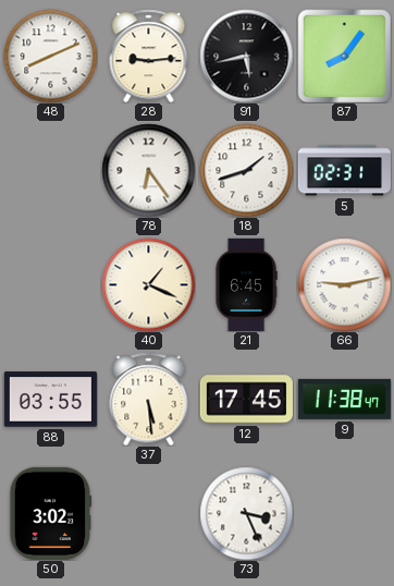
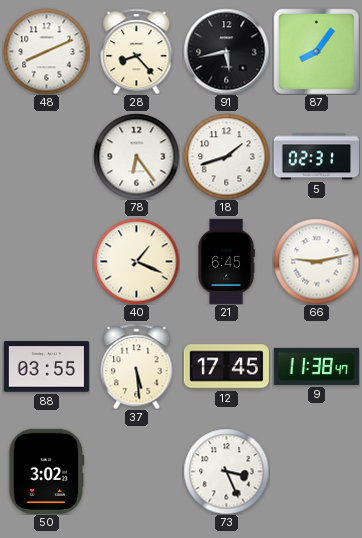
28: 9:14 -> 8:23 (137, 51)
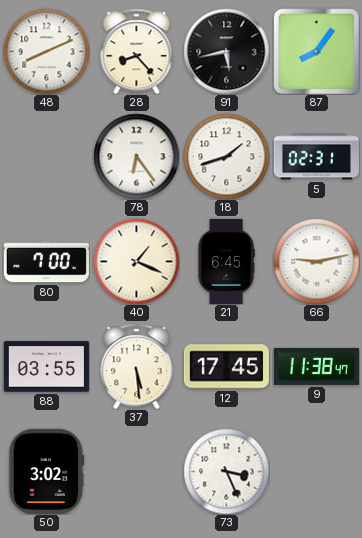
80: none -> 7:00 (46, 262)
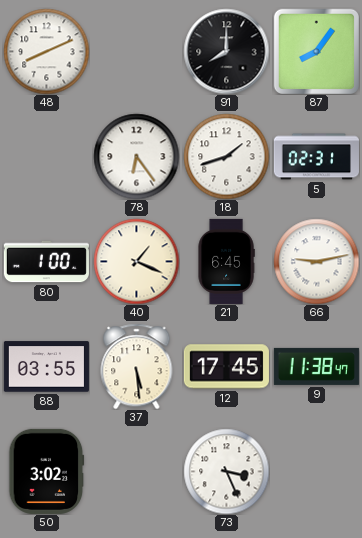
28: 8:23 -> none (137, 51)
91: 5:43 -> 8:00 (226, 51)
80: 7:00 -> 1:00 (46, 262)
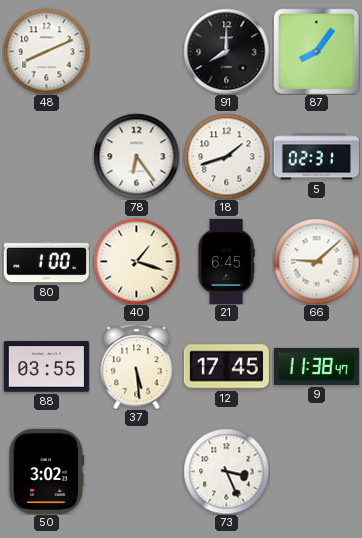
40: 1:19 -> 1:18 (136, 261)
66: 9:13 -> 9:08 (316, 261)
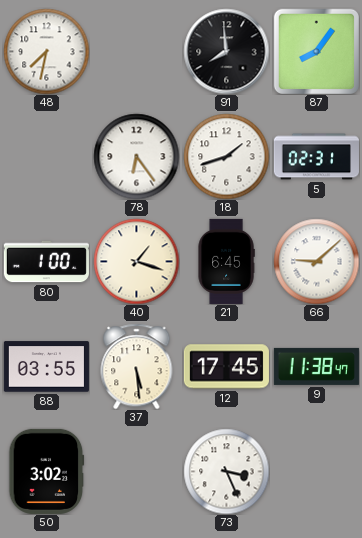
48: 8:11 -> 7:32 (46, 51)
91: 8:00 -> 7:59 (226, 51)
